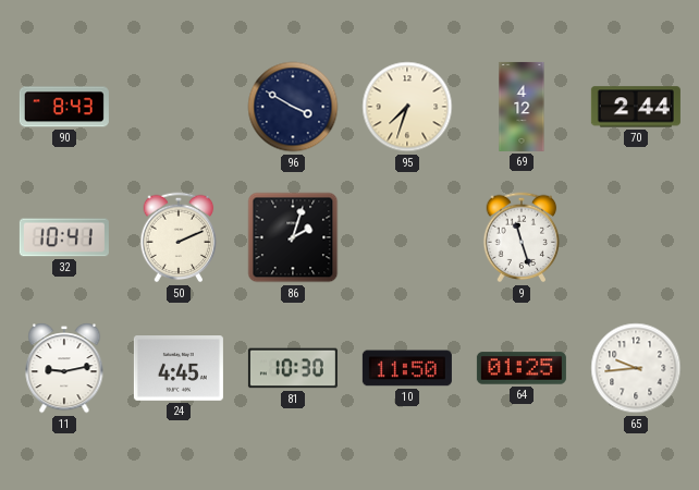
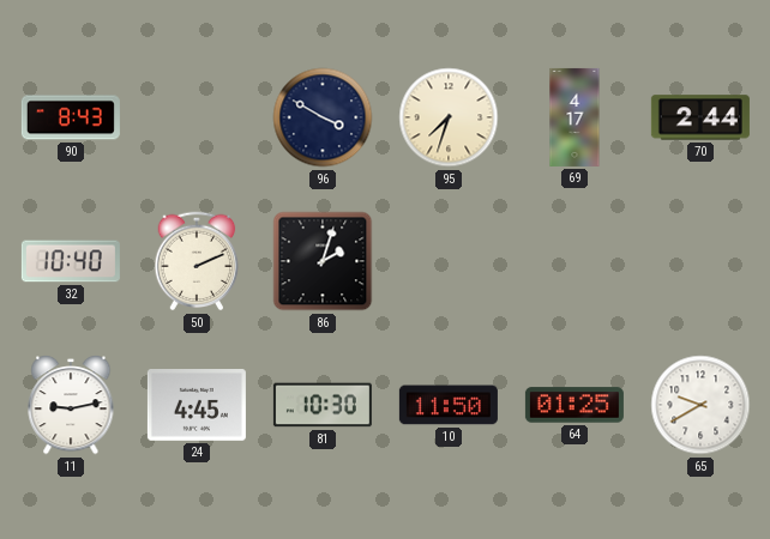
69: 4:12 -> 4:17 (575, 117)
32: 10:41 -> 10:40 (71, 261)
9: 11:27 -> none (522, 237)
65: 9:44 -> 9:40 (700, 405)
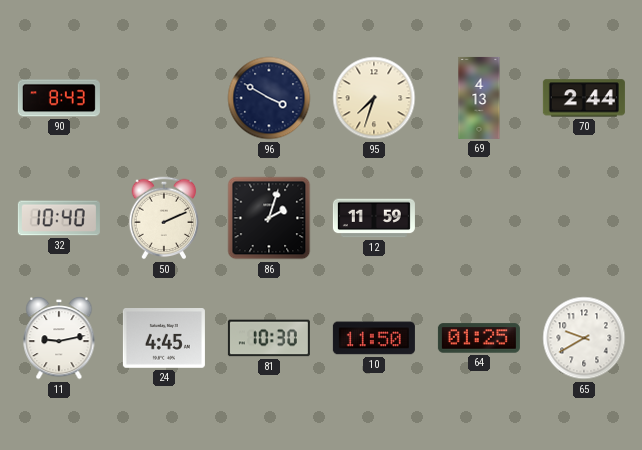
69: 4:17 -> 4:13 (479, 98)
12: none -> 11:59 (374, 218)
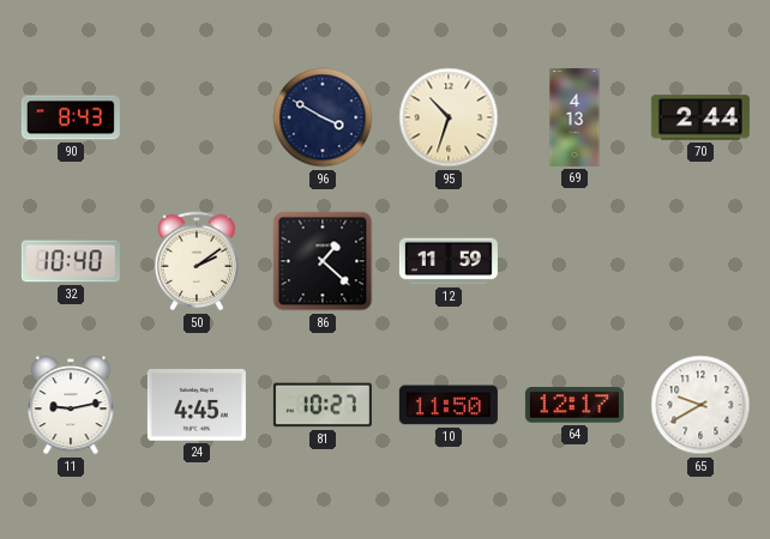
95: 7:33 -> 10:33 (449, 117)
50: 2:11 -> 2:09 (197, 261)
86: 2:03 -> 1:22 (323, 261)
81: 10:30 -> 10:27 (323, 405)
64: 01:25 -> 12:17 (575, 405)
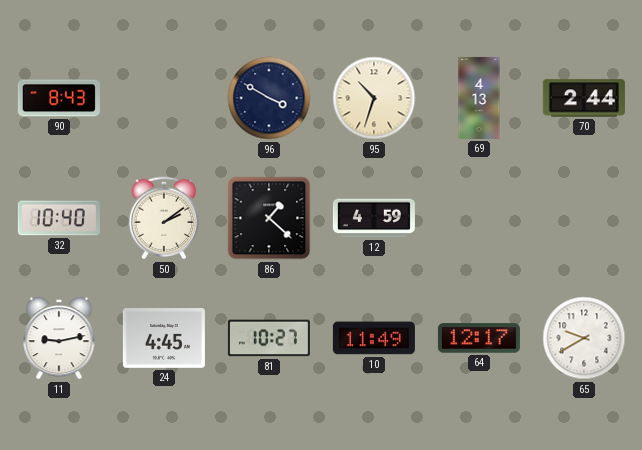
12: 11:59 -> 4:59 (374, 218)
10: 11:50 -> 11:49 (374, 338)
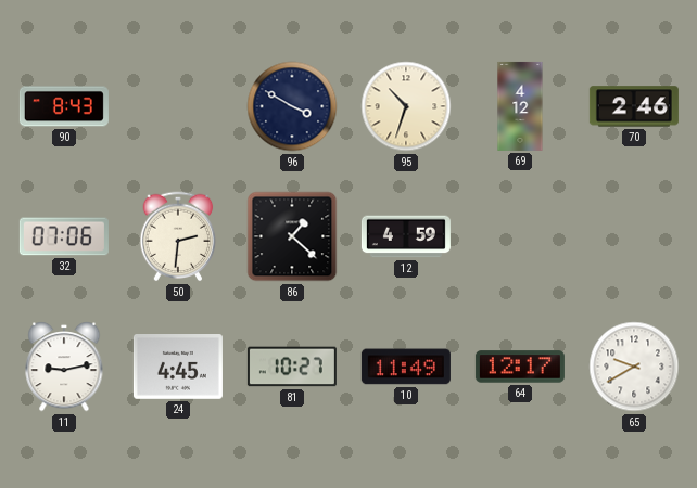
69: 4:13 -> 4:12 (520, 106)
70: 2:44 -> 2:46 (634, 106)
32: 10:40 -> 07:06 (64, 236)
50: 2:09 -> 2:31 (178, 236)
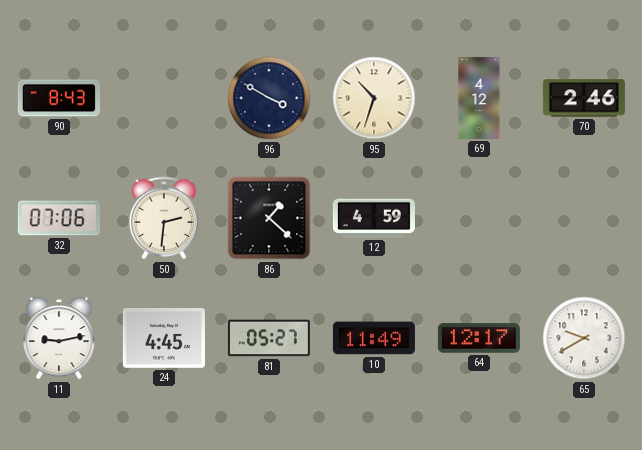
81: 10:27 -> 05:27 (269, 338)
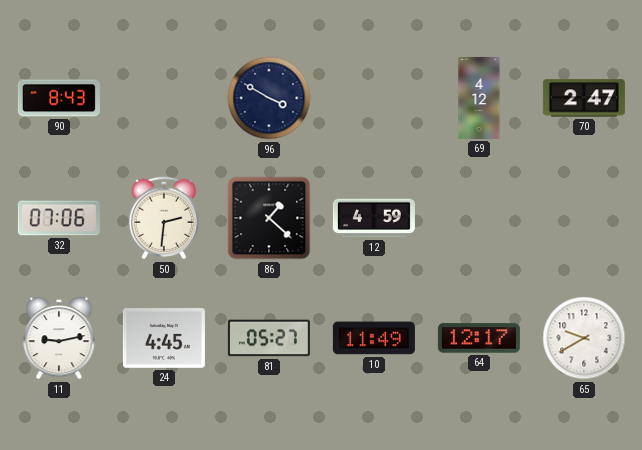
95: 10:33 -> none (374, 98)
70: 2:46 -> 2:47 (584, 98)
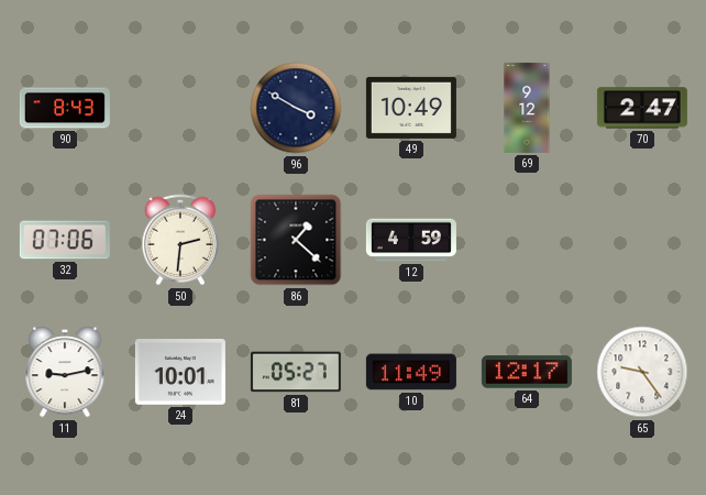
49: none -> 10:49 (411, 108)
69: 4:12 -> 9:12 (527, 108)
24: 4:45 -> 10:01 (180, 373)
65: 9:40 -> 9:24 (642, 372)
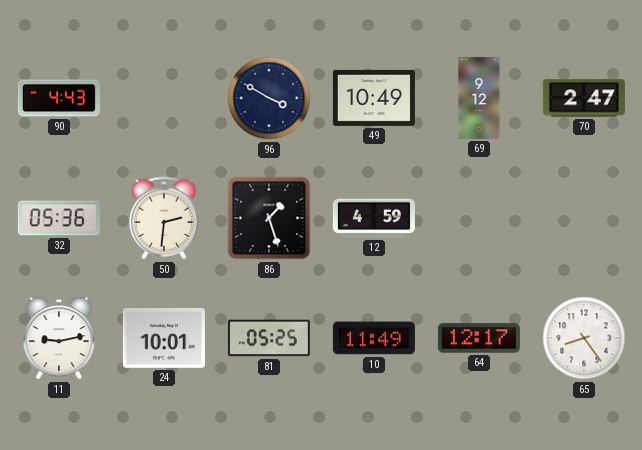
90: 8:43 -> 4:43 (59, 98)
32: 07:06 -> 05:36 (59, 218)
86: 1:22 -> 1:27 (269, 218)
81: 05:27 -> 05:25 (269, 338)
65: 9:24 -> 8:24 (584, 338)
